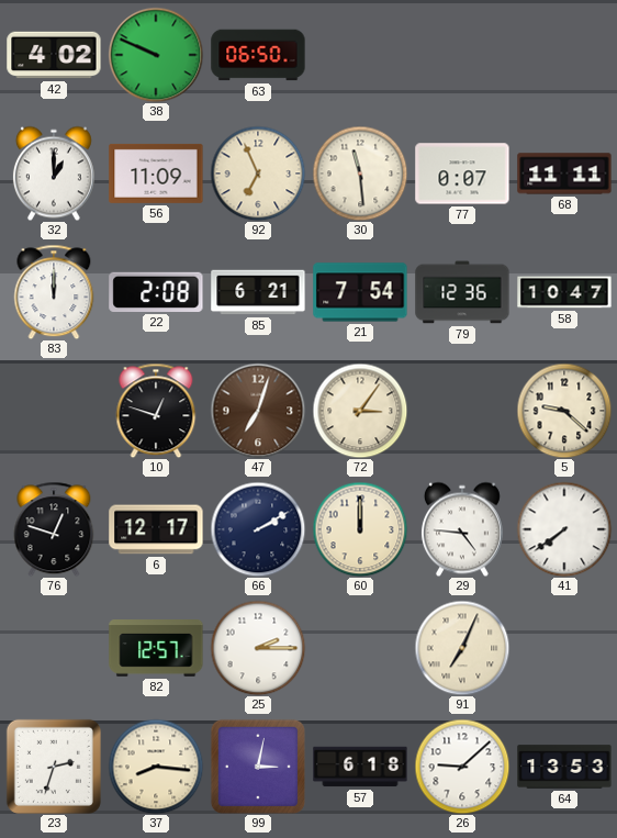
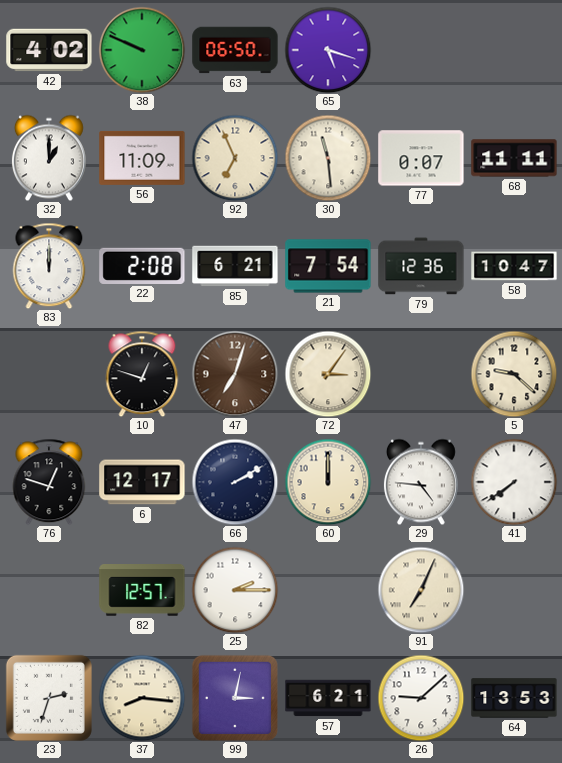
65: none -> 5:18 (328, 50)
57: 6:18 -> 6:21 (328, 698)
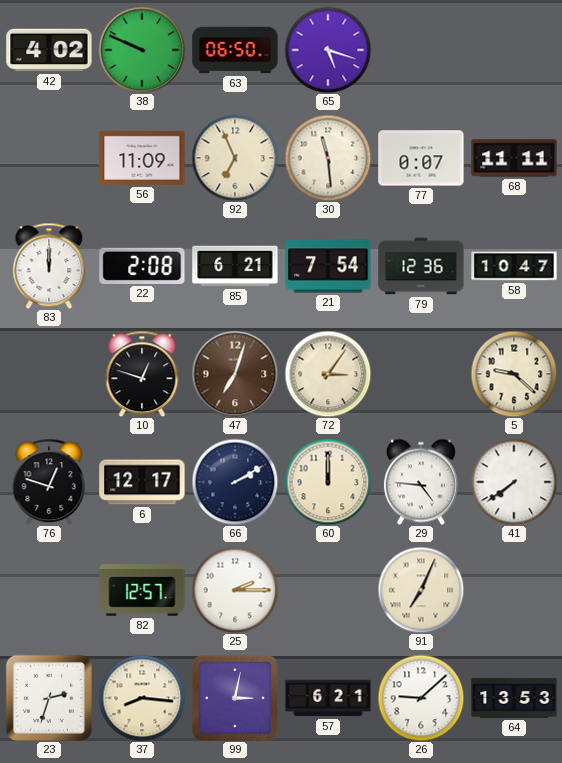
32: 1:00 -> none (49, 158)
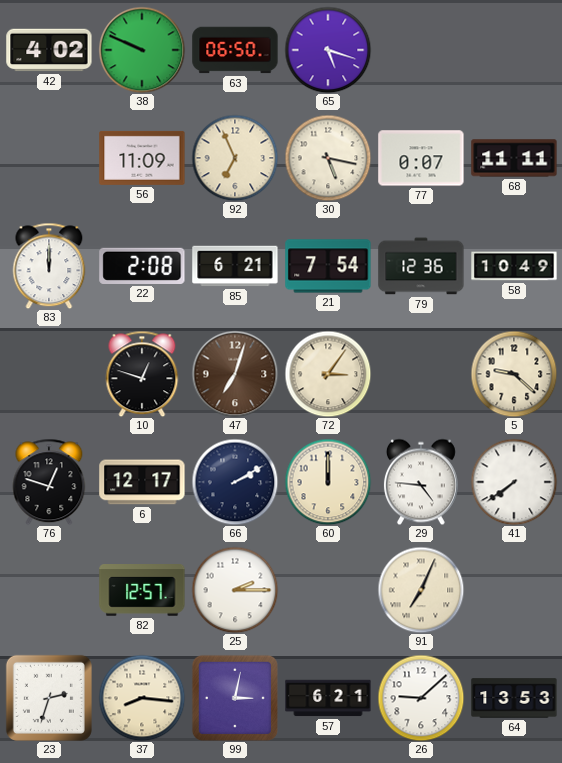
30: 11:29 -> 5:17 (328, 158)
58: 10:47 -> 10:49 (514, 266)
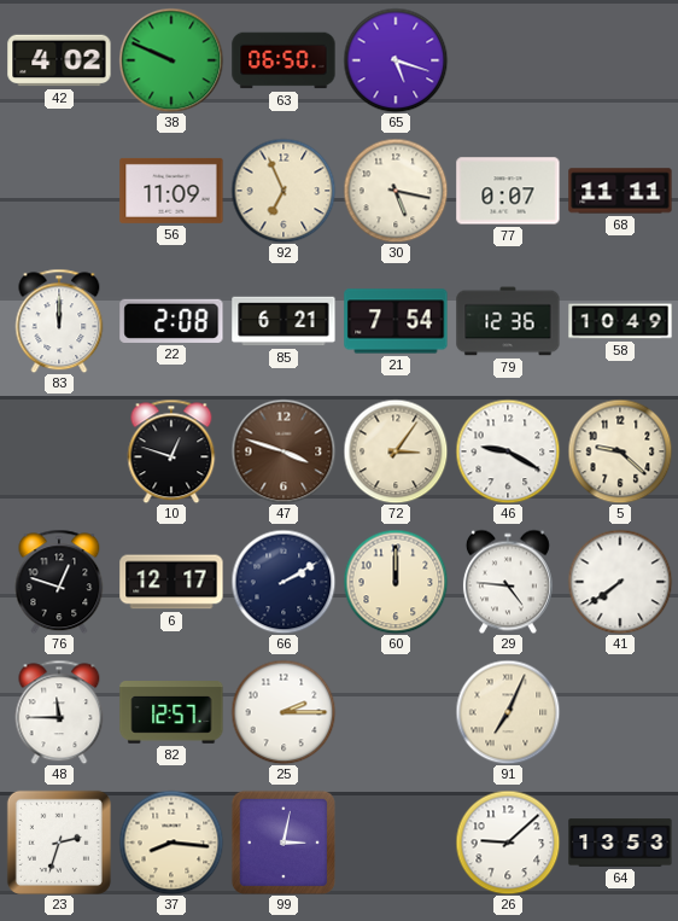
47: 7:03 -> 3:48 (284, 451)
46: none -> 9:20 (508, 451)
48: none -> 11:45 (59, 712)
57: 6:21 -> none (328, 698)
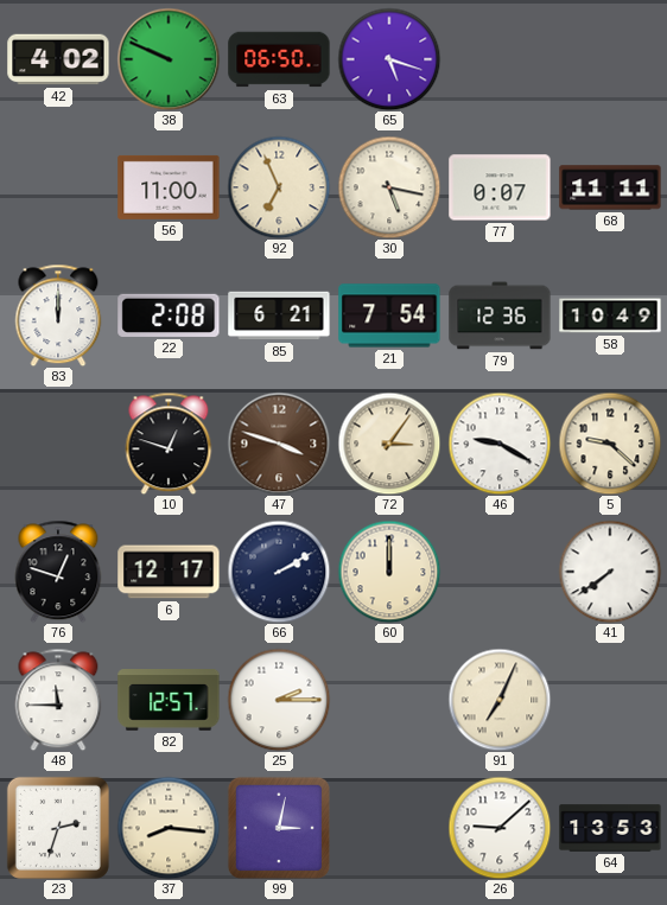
56: 11:09 -> 11:00 (169, 187)
29: 4:46 -> none (508, 582)
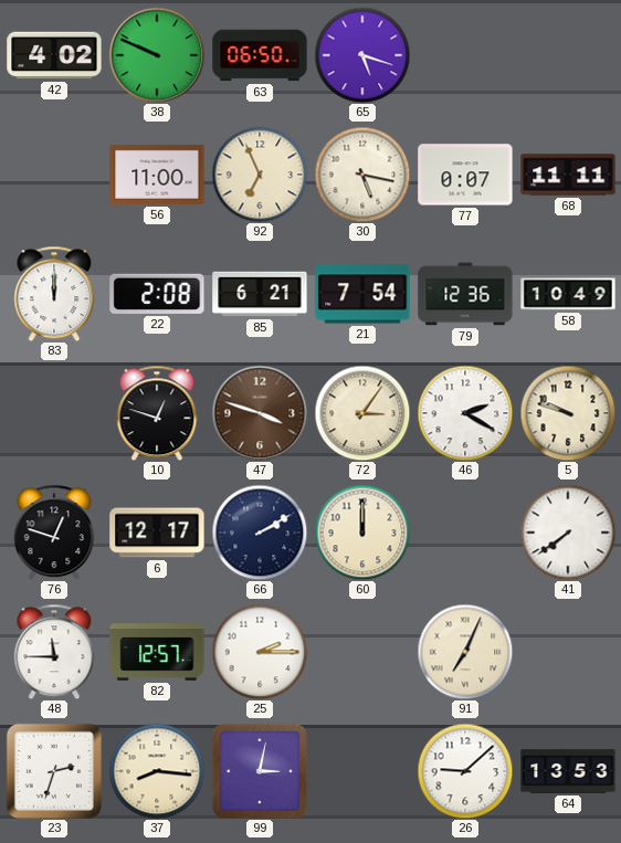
46: 9:20 -> 2:20 (465, 413)
5: 9:22 -> 9:48 (568, 413)
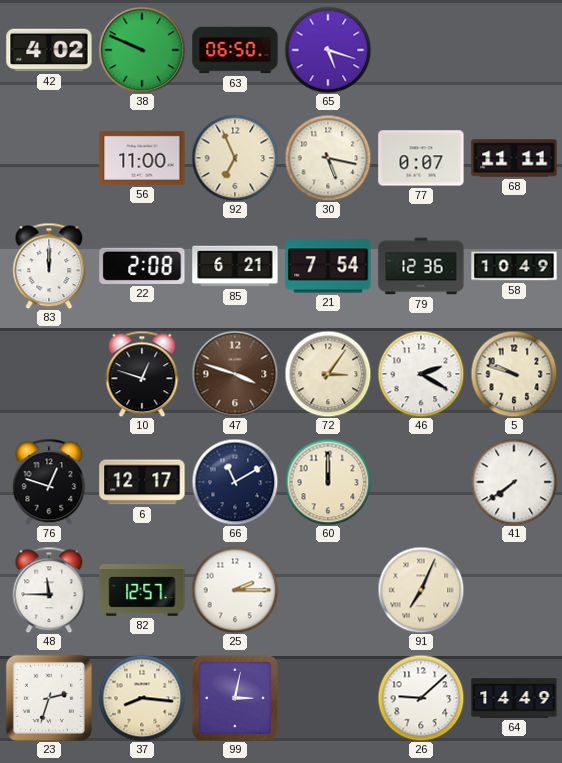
66: 2:10 -> 11:10 (235, 482)
64: 13:53 -> 14:49 (514, 698)
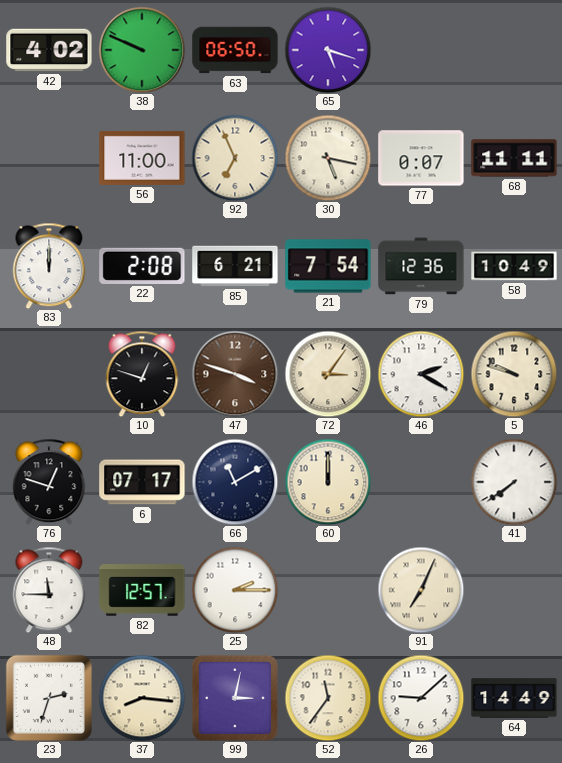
6: 12:17 -> 07:17 (142, 482)
52: none -> 11:36 (328, 698)
